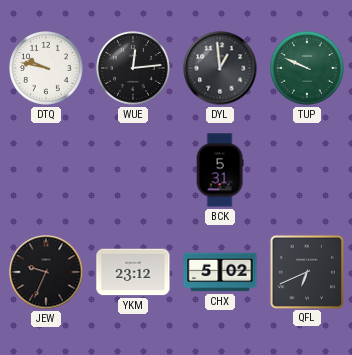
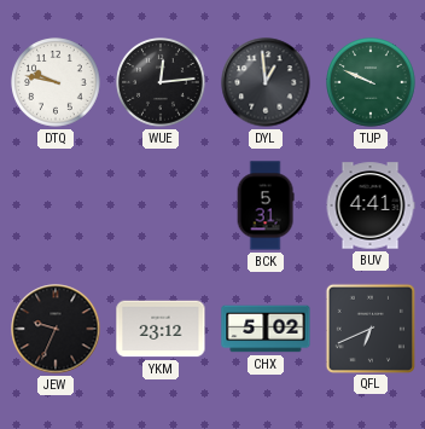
BUV: none -> 4:41 (371, 205)
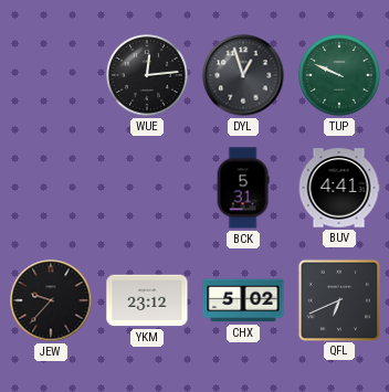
DTQ: 9:47 -> none (56, 82)
DYL: 12:59 -> 12:57 (243, 75)
JEW: 9:34 -> 9:37 (51, 300)
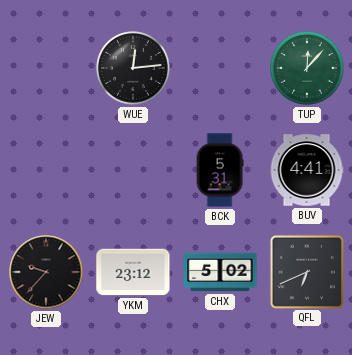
DYL: 12:57 -> none (243, 75)
TUP: 9:49 -> 12:07 (307, 68)
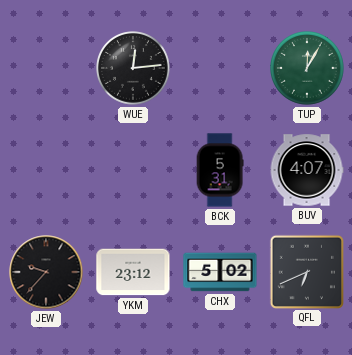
TUP: 12:07 -> 12:05 (307, 68)
BUV: 4:41 -> 4:07 (307, 170)
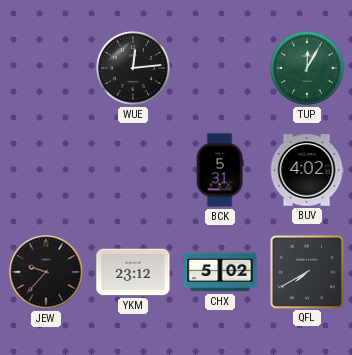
BUV: 4:07 -> 4:02 (307, 170)
QFL: 6:41 -> 7:40 (306, 271)
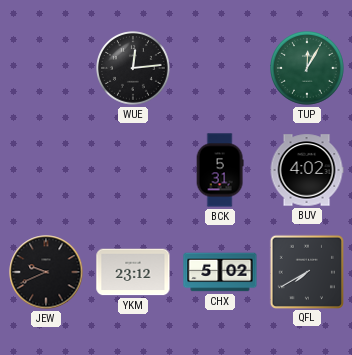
JEW: 9:37 -> 9:41 (46, 272)
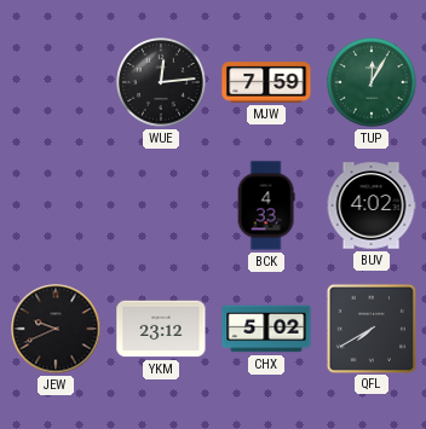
MJW: none -> 7:59 (266, 82)
BCK: 5:31 -> 4:33 (266, 205)
